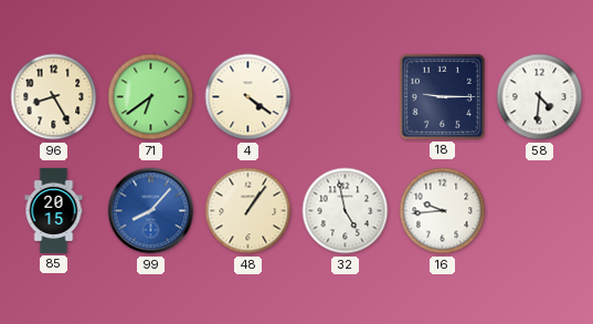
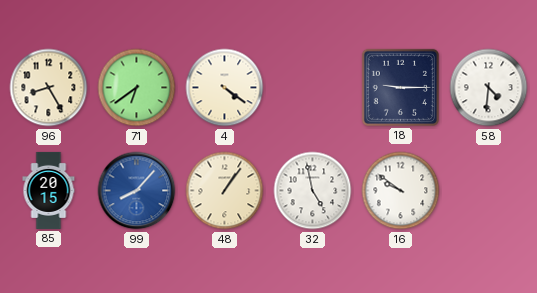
16: 9:44 -> 9:51 (401, 191)
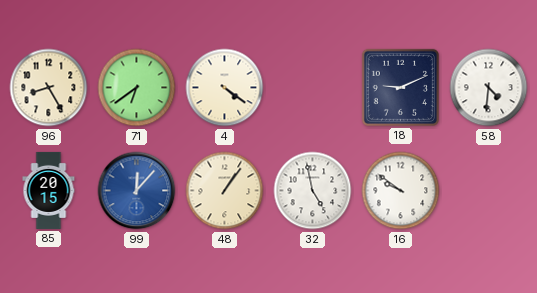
18: 9:15 -> 9:11 (400, 87)
99: 8:07 -> 12:07 (137, 191)
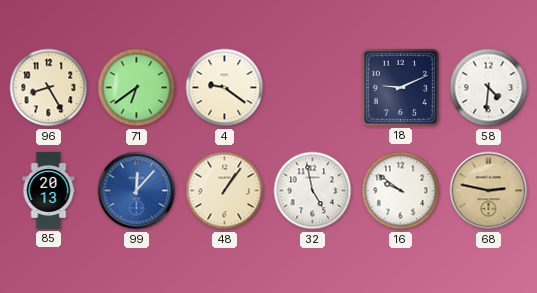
4: 4:21 -> 9:21 (225, 88)
85: 20:15 -> 20:13 (49, 190)
68: none -> 2:47 (489, 191)
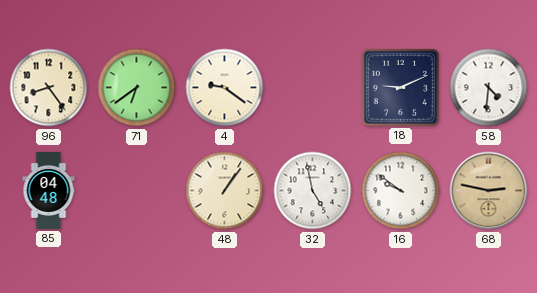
96: 8:25 -> 8:24 (49, 88)
85: 20:13 -> 04:48 (49, 190)
99: 12:07 -> none (137, 191)
